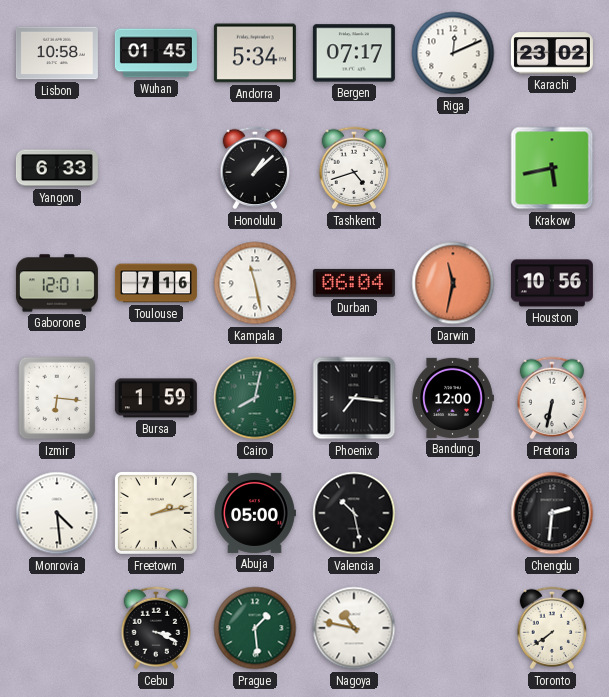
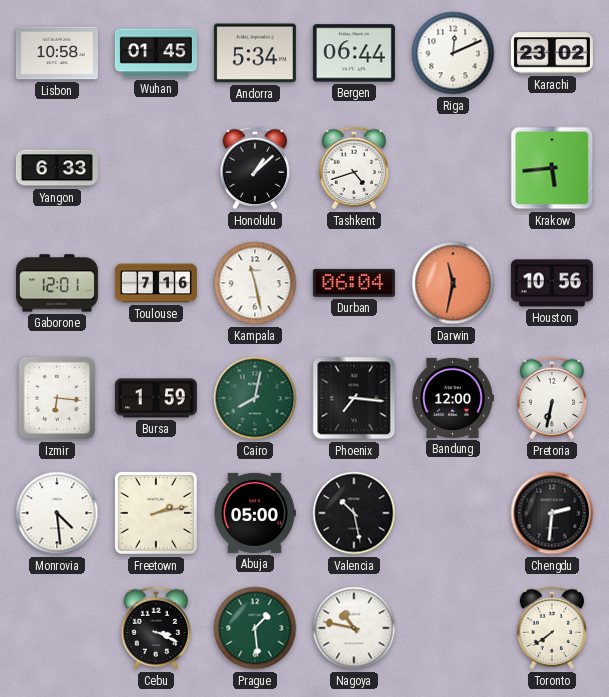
Bergen: 07:17 -> 06:44 (354, 53)
Krakow: 5:43 -> 5:44 (552, 168)
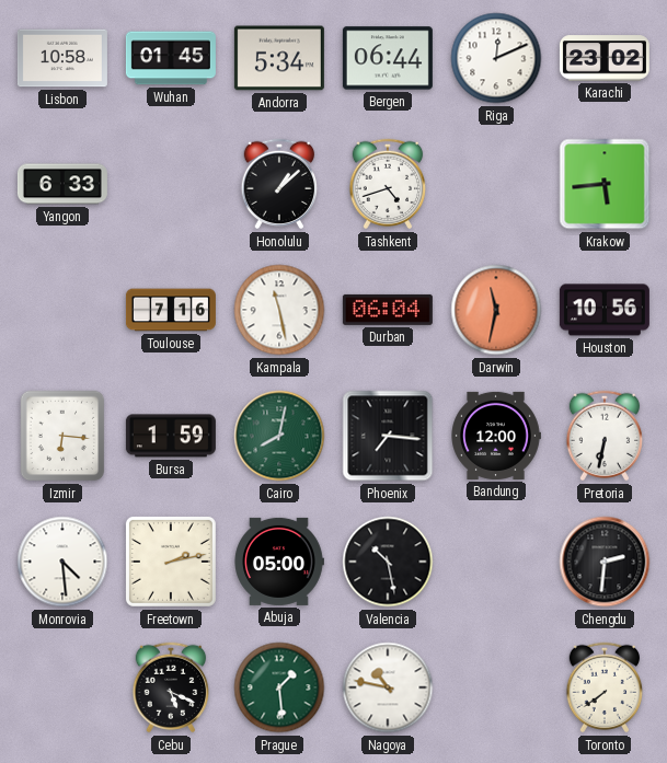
Gaborone: 12:01 -> none (57, 283)
Cebu: 3:19 -> 5:19 (171, 687)
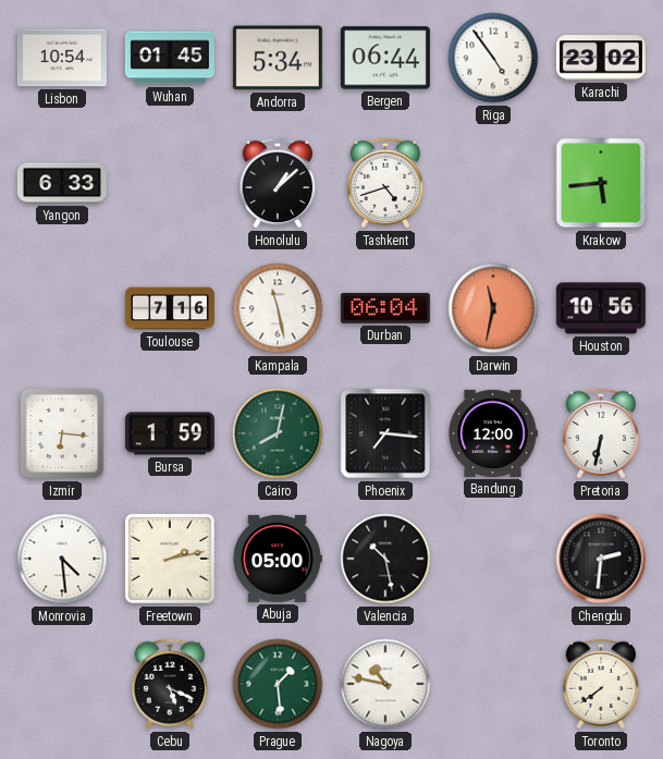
Lisbon: 10:58 -> 10:54 (62, 58)
Riga: 12:11 -> 4:54 (493, 58)
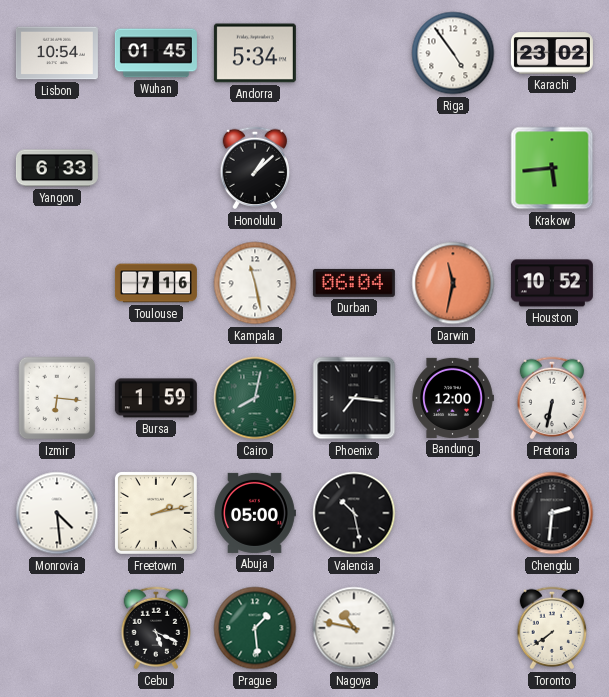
Bergen: 06:44 -> none (385, 58)
Tashkent: 4:42 -> none (385, 183)
Houston: 10:56 -> 10:52 (552, 283)
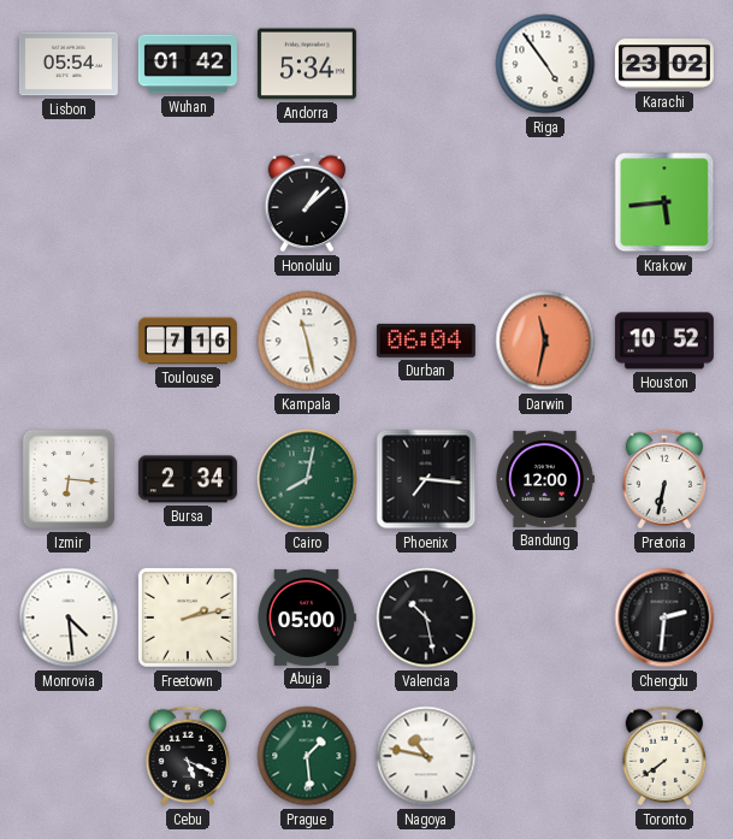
Lisbon: 10:54 -> 05:54 (69, 64)
Wuhan: 01:45 -> 01:42 (188, 64)
Yangon: 6:33 -> none (57, 168)
Bursa: 1:59 -> 2:34 (188, 479)
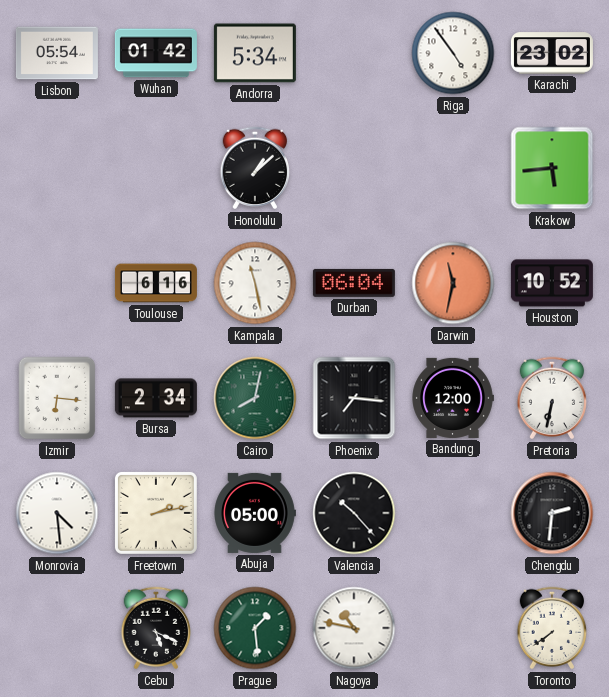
Toulouse: 7:16 -> 6:16 (156, 283)
Valencia: 10:28 -> 10:23 (354, 513)
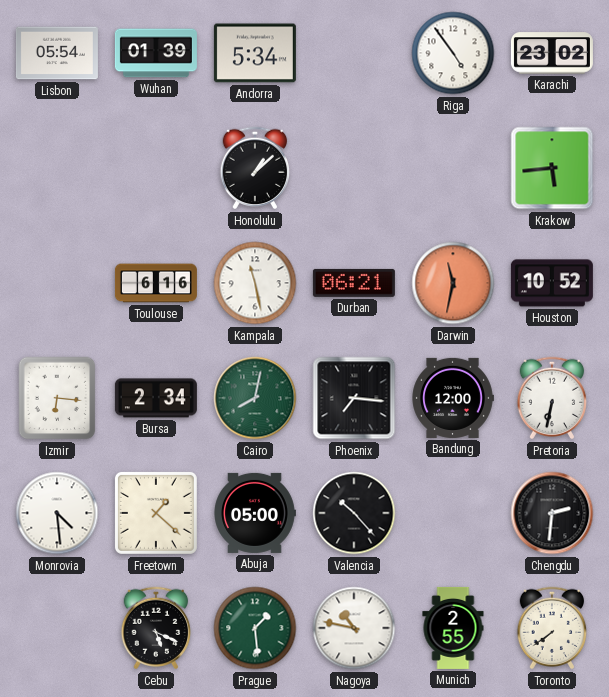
Wuhan: 01:42 -> 01:39 (156, 53)
Durban: 06:04 -> 06:21 (354, 283)
Freetown: 2:13 -> 1:22 (156, 513)
Munich: none -> 2:55 (453, 628)
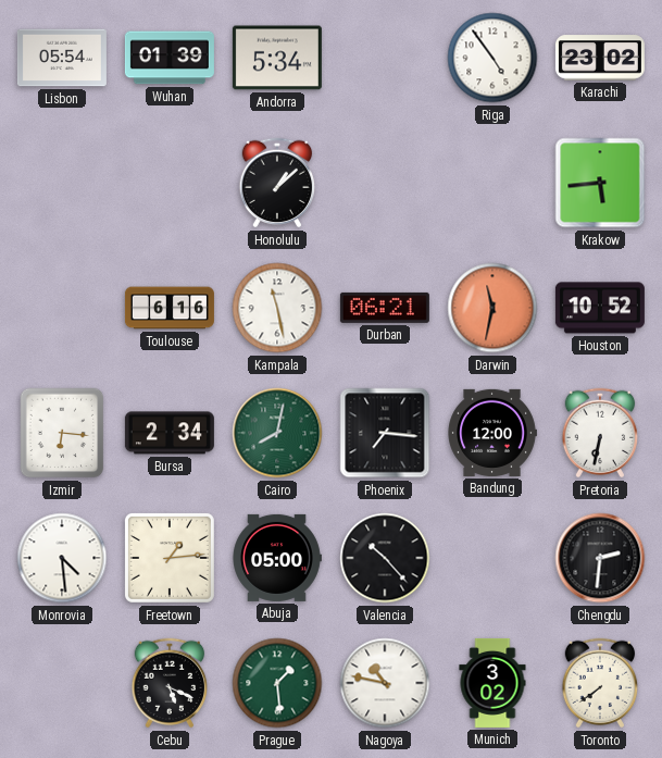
Freetown: 1:22 -> 1:14 (170, 558)
Munich: 2:55 -> 3:02 (492, 683)
